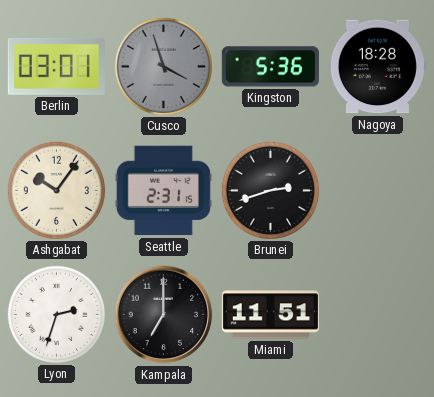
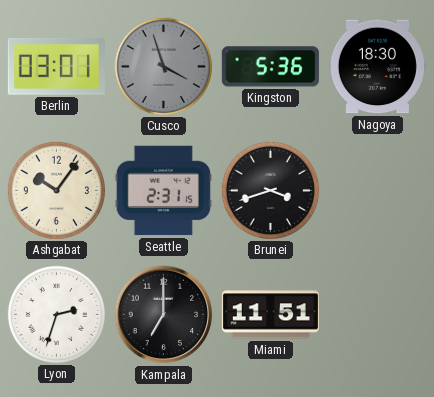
Nagoya: 18:28 -> 18:30 (377, 67)
Brunei: 2:42 -> 3:42 (270, 190)
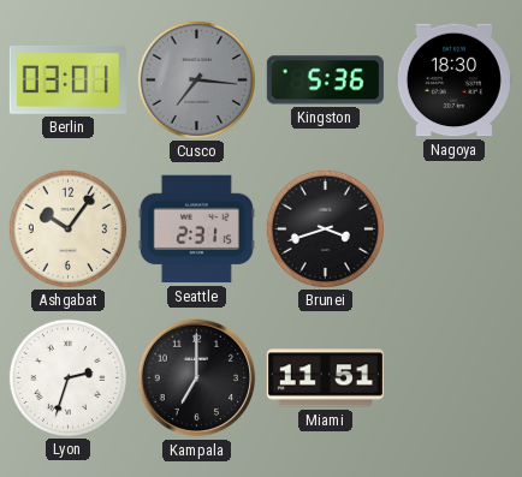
Cusco: 3:57 -> 7:16 (196, 79)
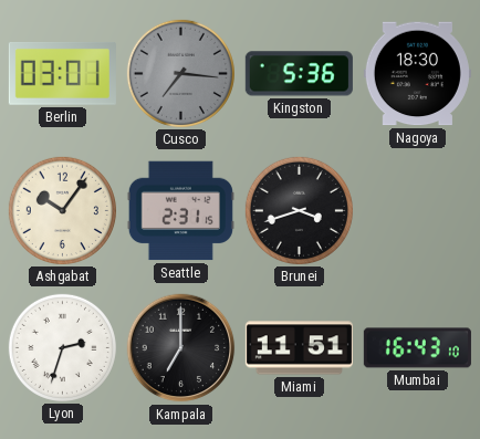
Mumbai: none -> 16:43 (417, 348)
